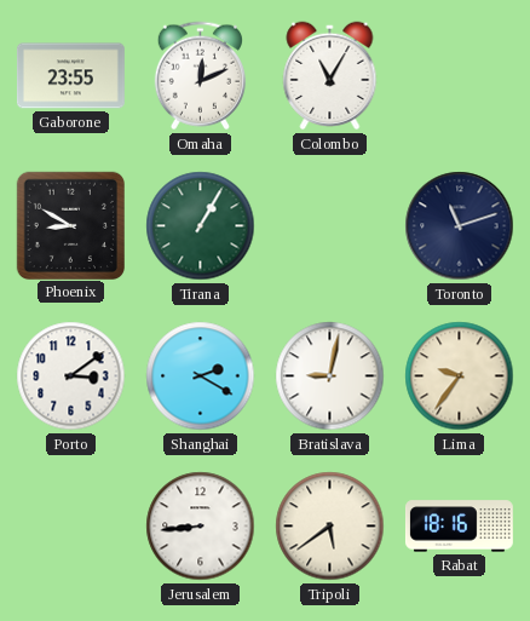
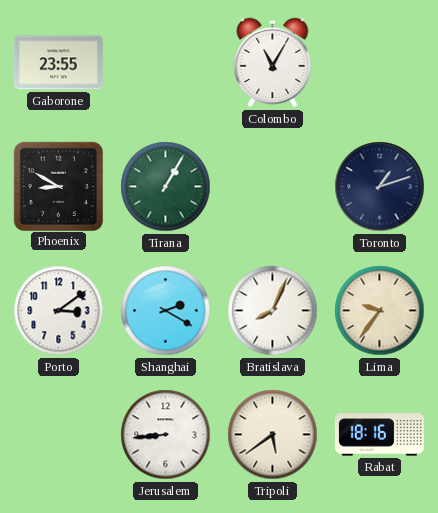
Omaha: 12:11 -> none (200, 76)
Toronto: 11:12 -> 1:12 (380, 187)
Bratislava: 9:02 -> 8:04 (273, 311)
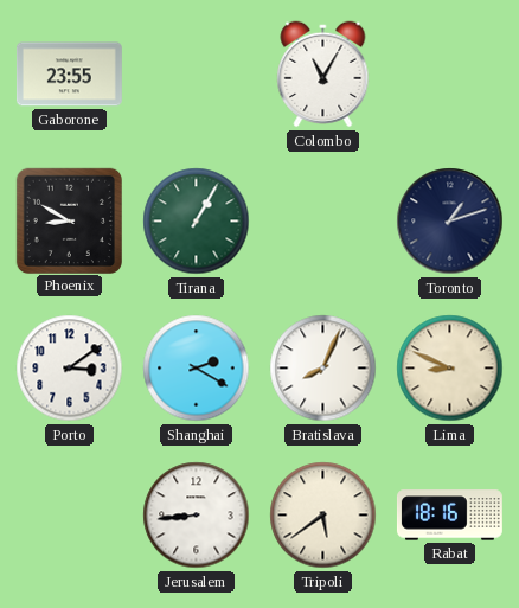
Lima: 9:36 -> 8:49 (450, 369)
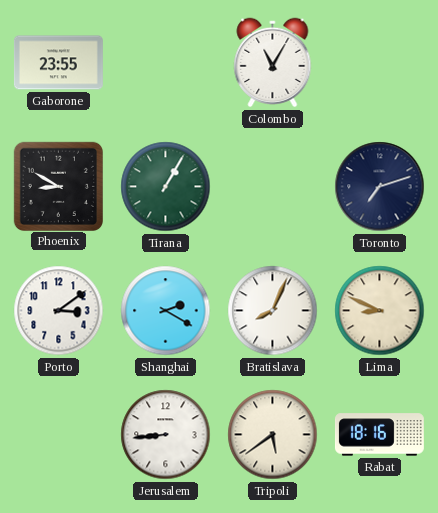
Toronto: 1:12 -> 7:12 (380, 187)
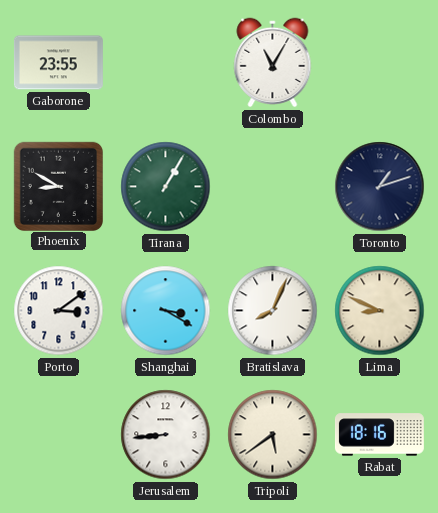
Toronto: 7:12 -> 1:12 (380, 187)
Shanghai: 2:20 -> 3:20 (166, 311)
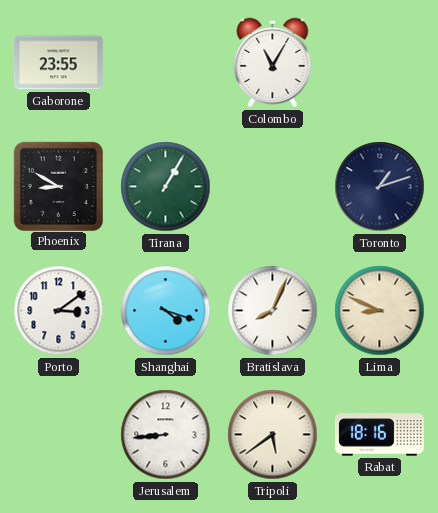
Shanghai: 3:20 -> 4:18 (166, 311)
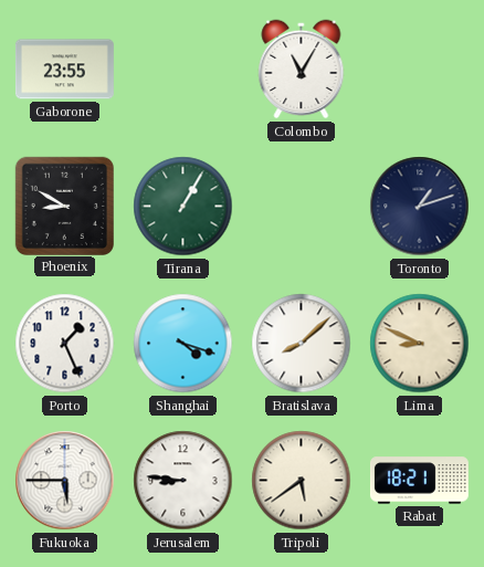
Porto: 3:09 -> 1:26 (65, 344)
Bratislava: 8:04 -> 8:08 (302, 344)
Fukuoka: none -> 5:45 (65, 481)
Jerusalem: 8:44 -> 8:46 (183, 481)
Rabat: 18:16 -> 18:21 (419, 481)
